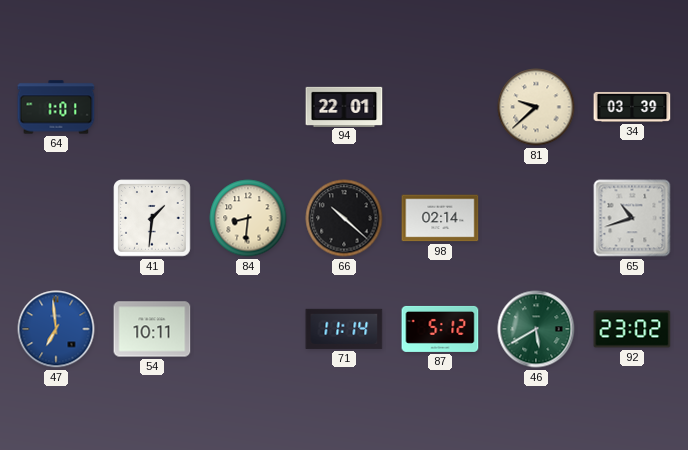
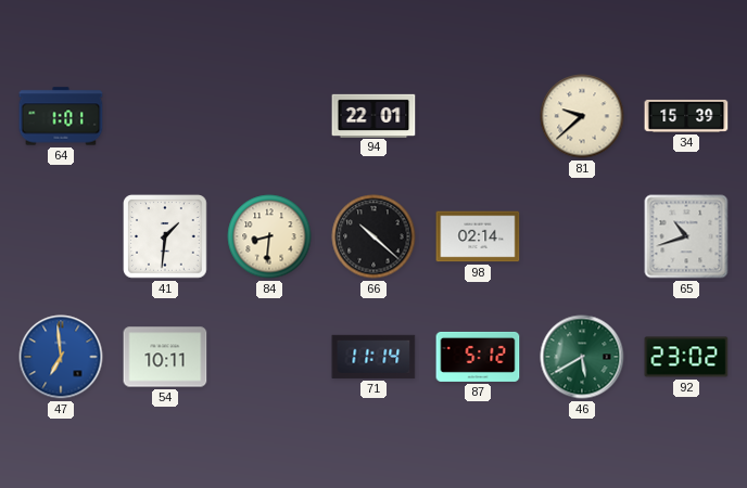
34: 03:39 -> 15:39 (686, 116)
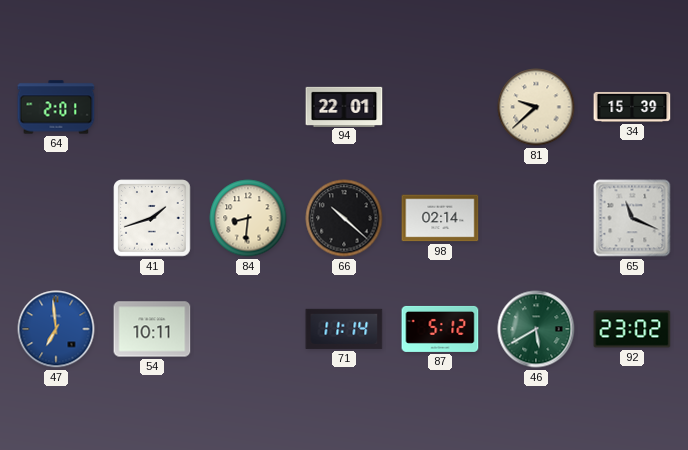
64: 1:01 -> 2:01 (56, 107)
41: 1:31 -> 1:42 (152, 218)
65: 10:42 -> 11:19 (632, 218)
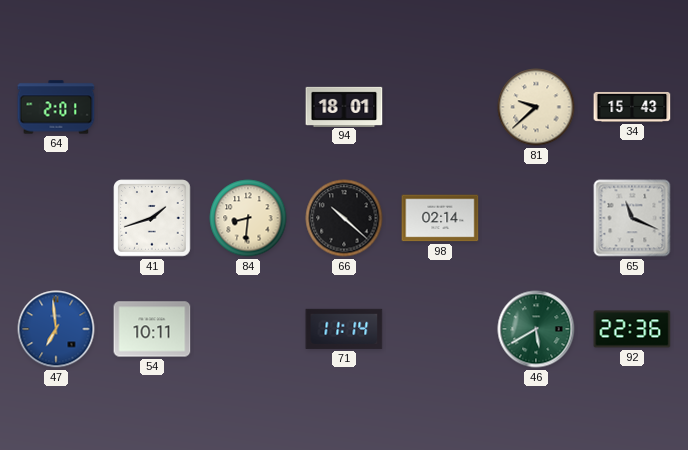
94: 22:01 -> 18:01 (344, 106)
34: 15:39 -> 15:43 (632, 107)
87: 5:12 -> none (440, 329)
92: 23:02 -> 22:36 (632, 329)
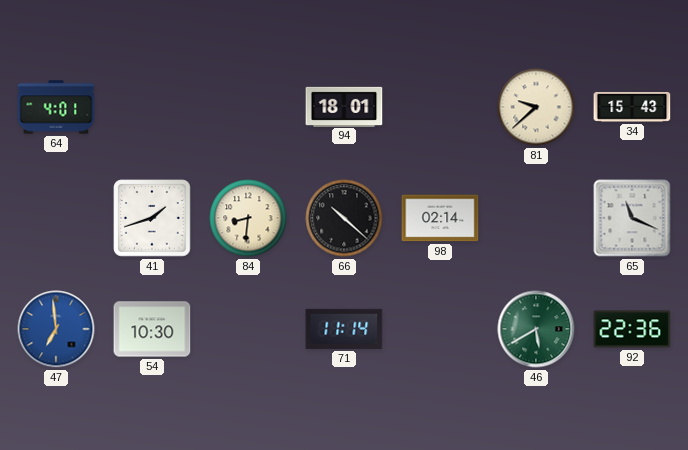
64: 2:01 -> 4:01 (56, 107)
54: 10:11 -> 10:30 (152, 329)
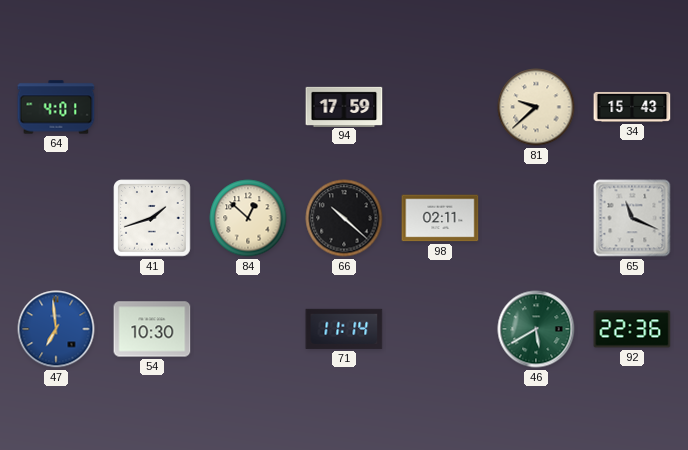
94: 18:01 -> 17:59 (344, 106)
84: 8:31 -> 12:52 (248, 218)
98: 02:14 -> 02:11 (440, 218)
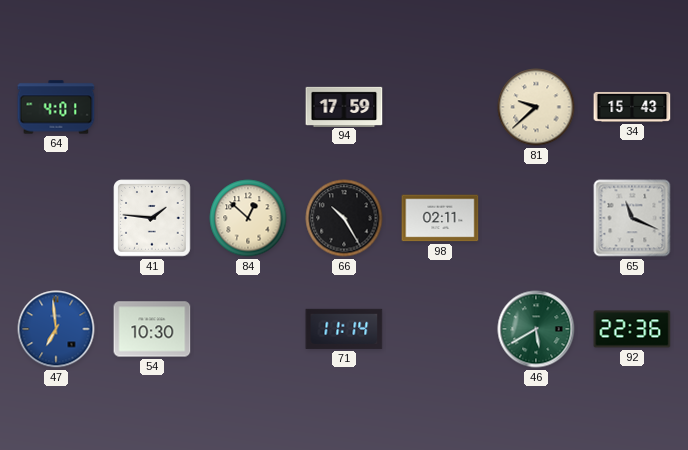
41: 1:42 -> 1:46 (152, 218)
66: 10:22 -> 10:25 (344, 218)
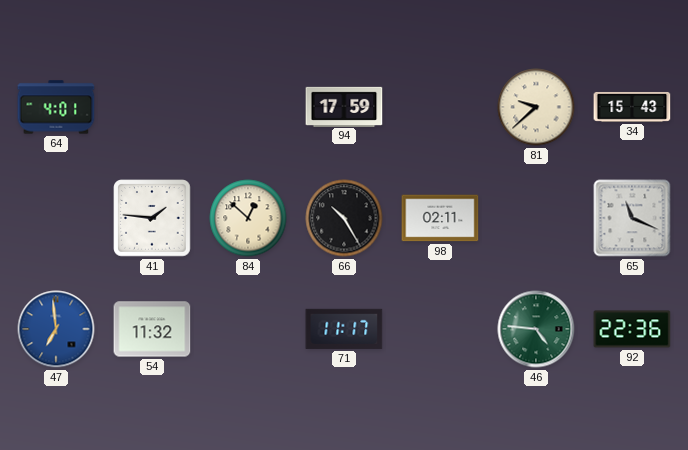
54: 10:30 -> 11:32 (152, 329)
71: 11:14 -> 11:17 (344, 329)
46: 5:40 -> 4:46 (536, 329)
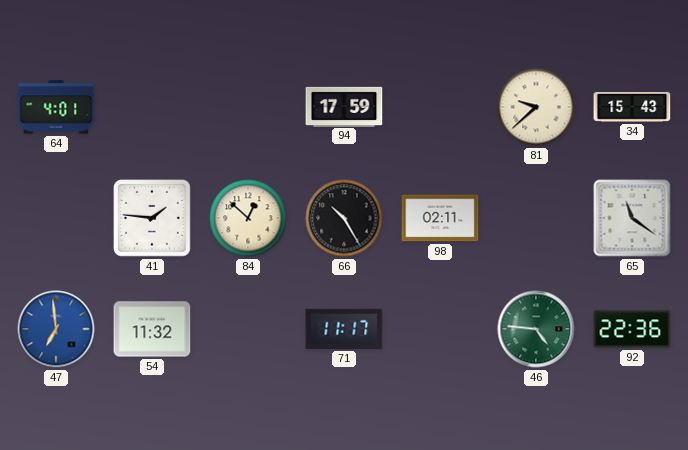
65: 11:19 -> 11:21 (632, 218)
